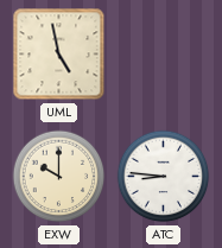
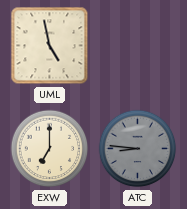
EXW: 10:00 -> 7:00 (50, 149)
ATC dial: white -> grey (138, 149)
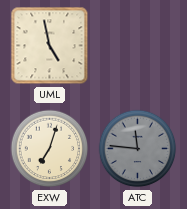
EXW: 7:00 -> 7:03 (50, 149)
ATC: 8:46 -> 11:46 (138, 149)
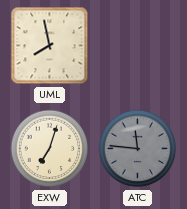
UML: 4:58 -> 7:58 (50, 46)
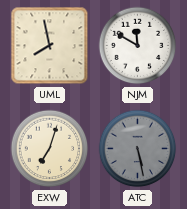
NJM: none -> 11:50 (138, 46)
ATC: 11:46 -> 5:28 (138, 149)
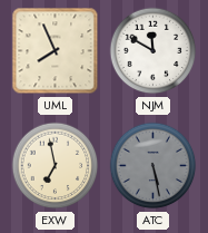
UML: 7:58 -> 7:56 (56, 51)
EXW: 7:03 -> 6:58 (56, 166)
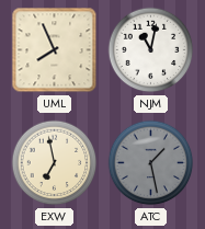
NJM: 11:50 -> 11:02 (151, 50)
ATC: 5:28 -> 1:28 (151, 163)
